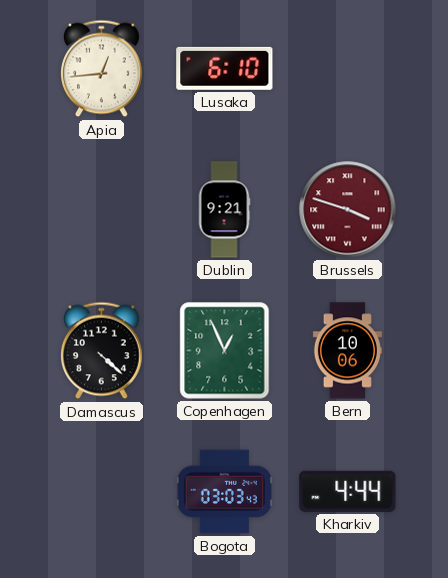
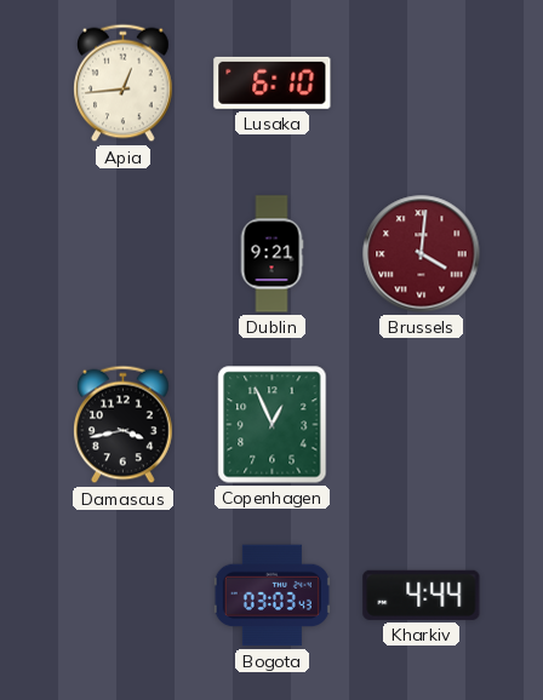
Brussels: 3:48 -> 4:01 (422, 254)
Damascus: 4:22 -> 3:43 (124, 425)
Bern: 10:06 -> none (347, 351)
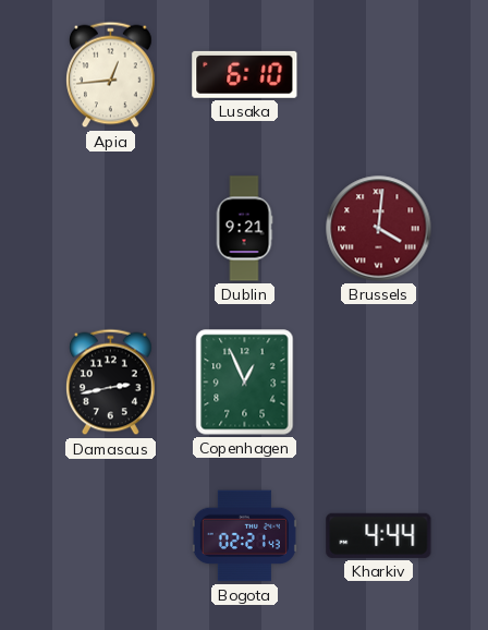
Damascus: 3:43 -> 2:43 (111, 383)
Bogota: 03:03 -> 02:21 (244, 536)
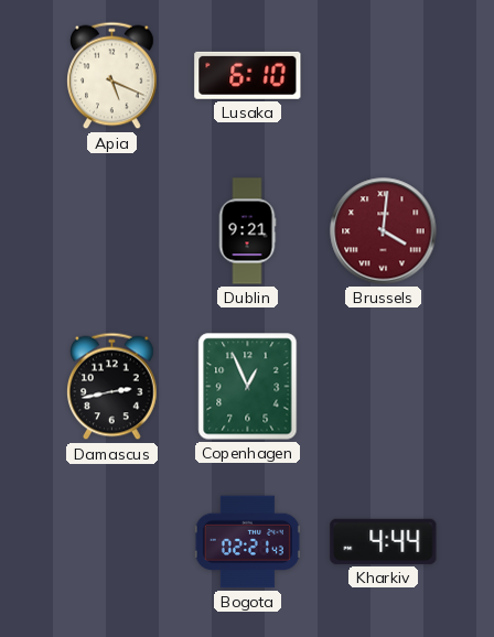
Apia: 12:44 -> 5:19 (112, 76)
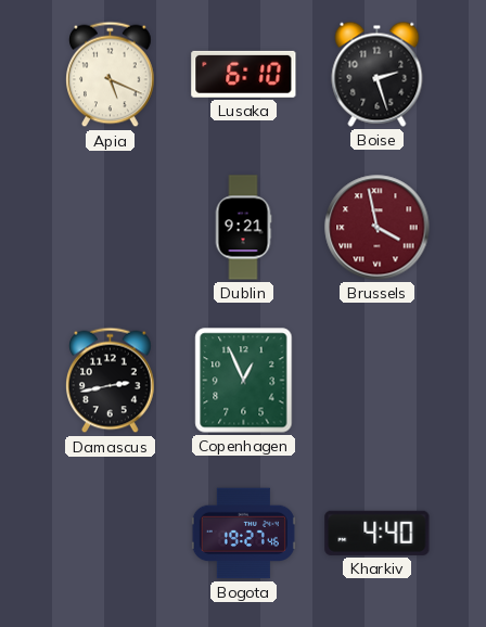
Boise: none -> 2:27 (378, 74)
Brussels: 4:01 -> 3:58 (378, 228)
Bogota: 02:21 -> 19:27 (243, 534)
Kharkiv: 4:44 -> 4:40 (378, 533)
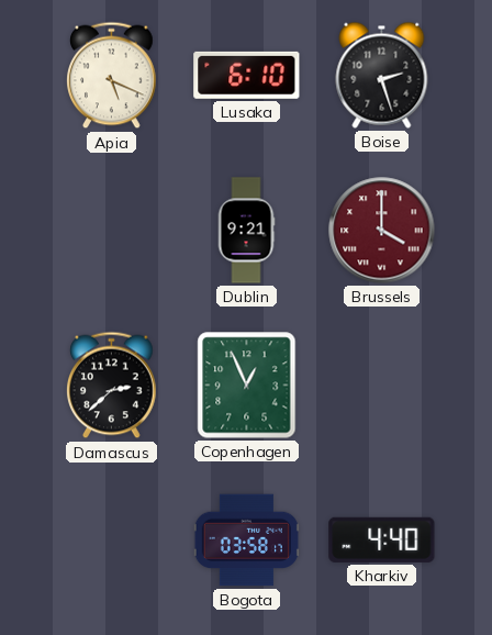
Brussels: 3:58 -> 4:00 (382, 231)
Damascus: 2:43 -> 2:38 (112, 386)
Bogota: 19:27 -> 03:58 (246, 541)
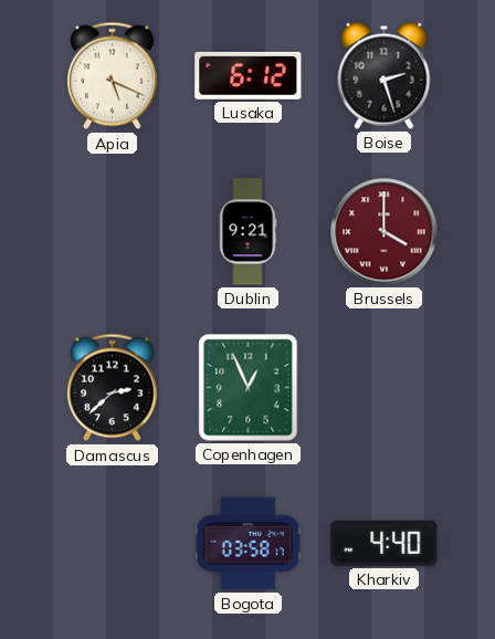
Lusaka: 6:10 -> 6:12 (249, 75)
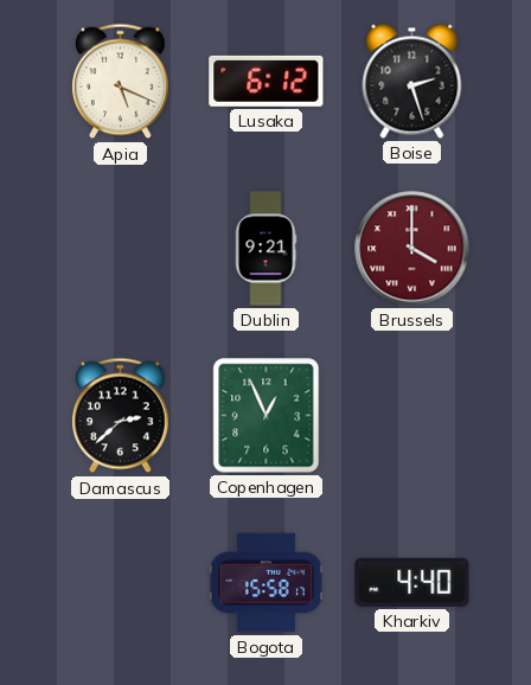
Bogota: 03:58 -> 15:58 (265, 583)
